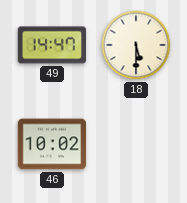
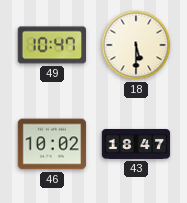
49: 14:47 -> 10:47 (52, 45)
43: none -> 18:47 (136, 144)
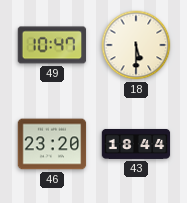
46: 10:02 -> 23:20 (52, 144)
43: 18:47 -> 18:44 (136, 144)
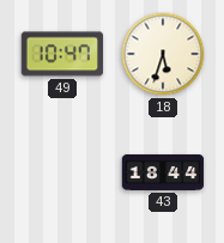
18: 5:30 -> 5:33 (163, 54)
46: 23:20 -> none (52, 144)
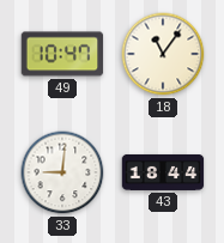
18: 5:33 -> 11:06 (163, 54)
33: none -> 9:01 (62, 172)
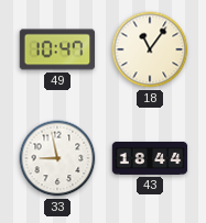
33: 9:01 -> 8:58 (57, 158)
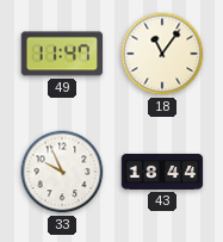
49: 10:47 -> 11:47 (62, 54)
33: 8:58 -> 9:56 (62, 172)
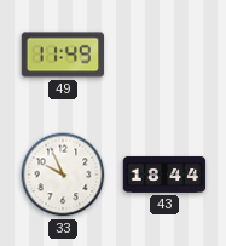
49: 11:47 -> 11:49 (63, 55)
18: 11:06 -> none (162, 54)
